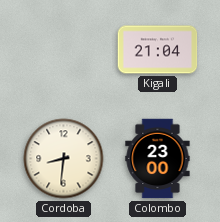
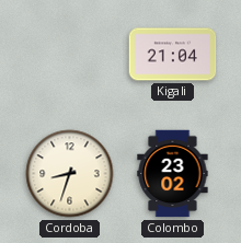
Cordoba: 8:31 -> 8:33 (70, 174)
Colombo: 23:00 -> 23:02 (173, 174)
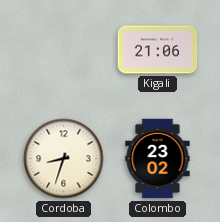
Kigali: 21:04 -> 21:06 (158, 50)
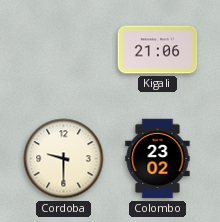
Cordoba: 8:33 -> 9:30 (64, 159)
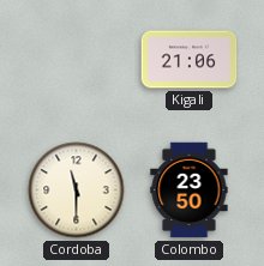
Cordoba: 9:30 -> 11:30 (77, 191)
Colombo: 23:02 -> 23:50 (190, 191)
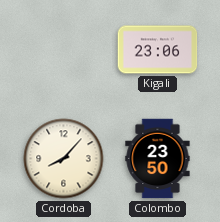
Kigali: 21:06 -> 23:06 (158, 50)
Cordoba: 11:30 -> 8:07 (64, 159)
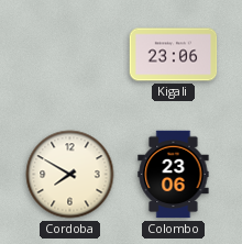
Cordoba: 8:07 -> 7:50 (70, 175)
Colombo: 23:50 -> 23:06 (174, 175)
